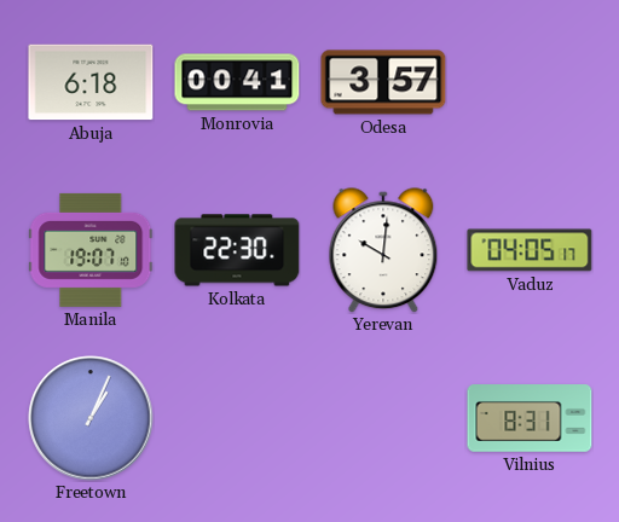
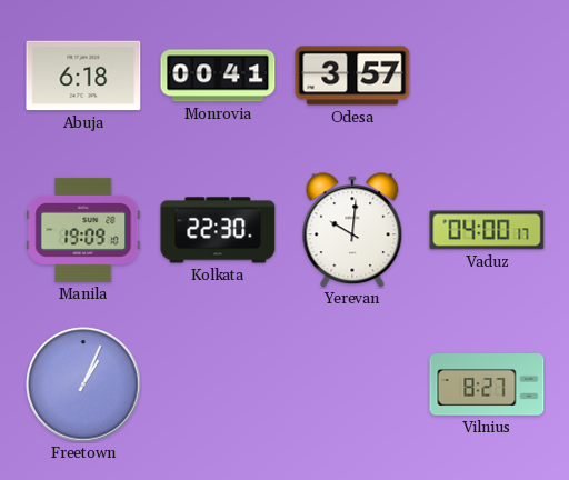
Manila: 19:07 -> 19:09 (83, 230)
Vaduz: 04:05 -> 04:00 (487, 230)
Vilnius: 8:31 -> 8:27 (487, 384)
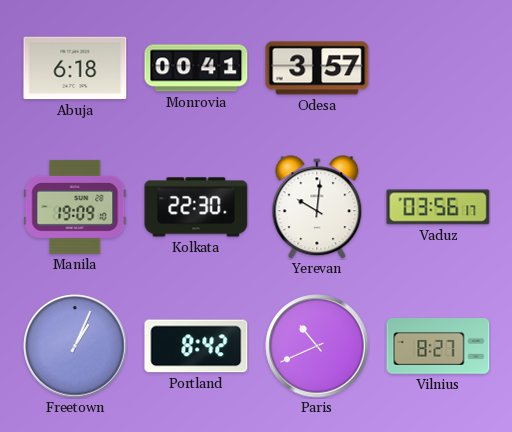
Vaduz: 04:00 -> 03:56 (438, 207)
Portland: none -> 8:42 (196, 346)
Paris: none -> 10:41 (317, 346)
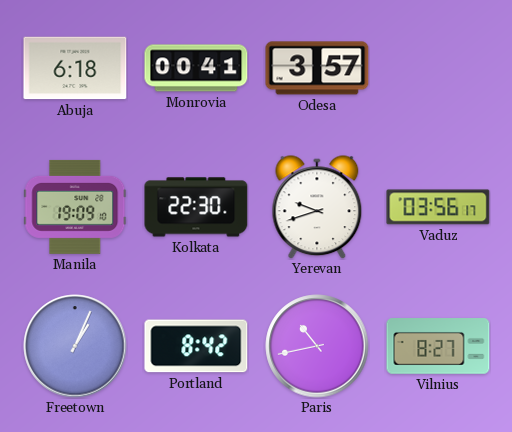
Yerevan: 10:01 -> 9:42 (317, 207)
Paris: 10:41 -> 10:43 (317, 346)
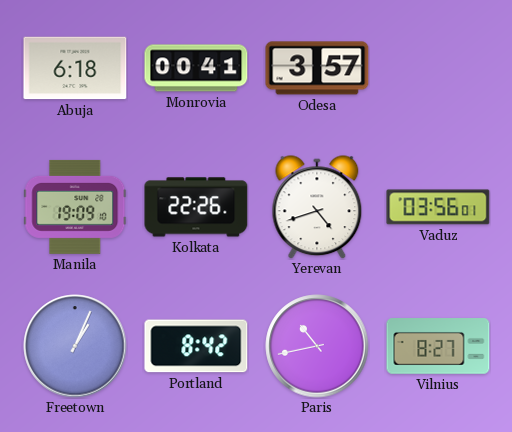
Kolkata: 22:30 -> 22:26 (196, 207)
Yerevan: 9:42 -> 4:42 (317, 207)
Vaduz: 03:56:17 -> 03:56:01 (438, 207)
